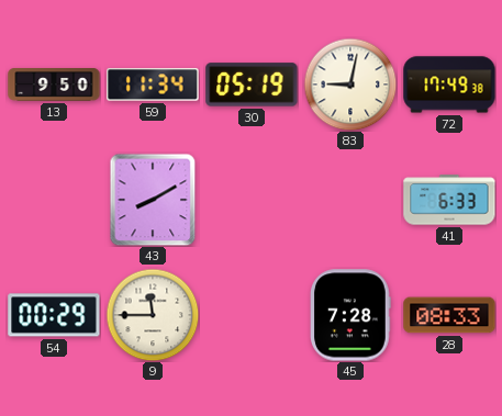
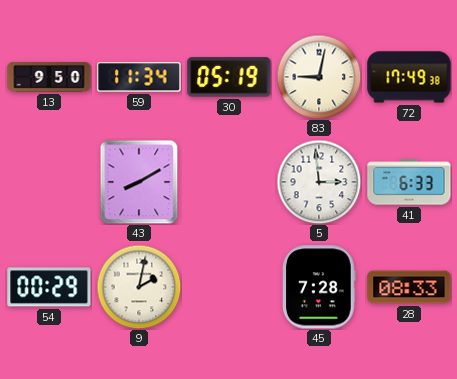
5: none -> 2:59 (319, 182)
9: 11:45 -> 2:02 (139, 287)
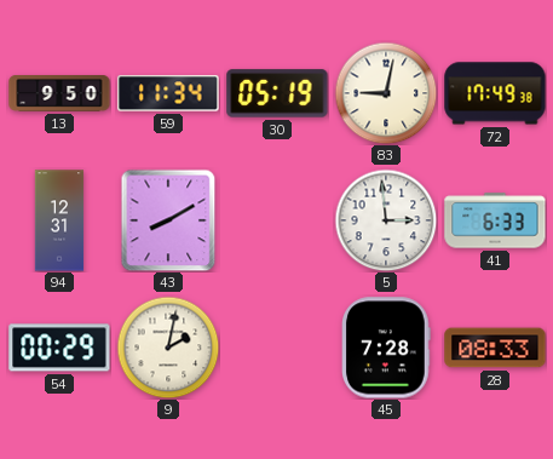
94: none -> 12:31 (59, 220)
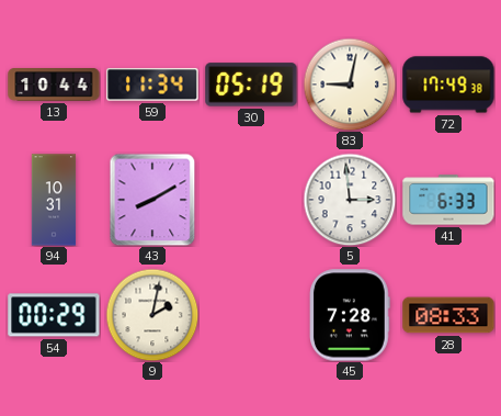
13: 9:50 -> 10:44 (54, 86)
94: 12:31 -> 10:31 (54, 200)
